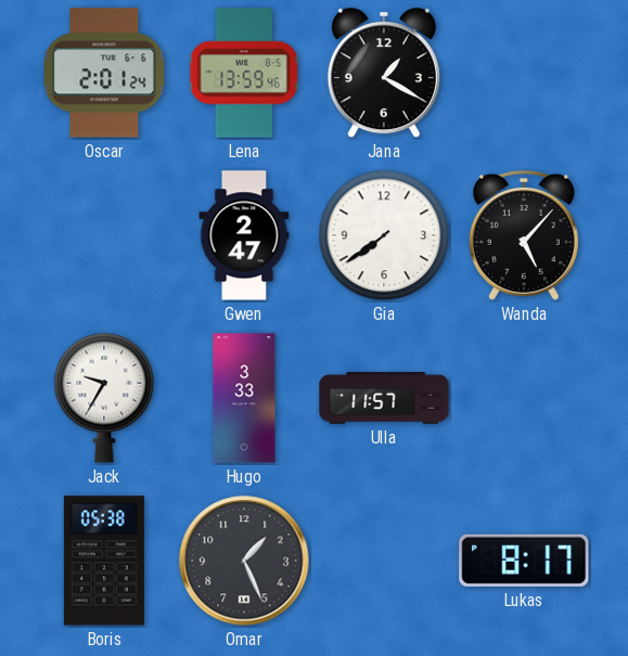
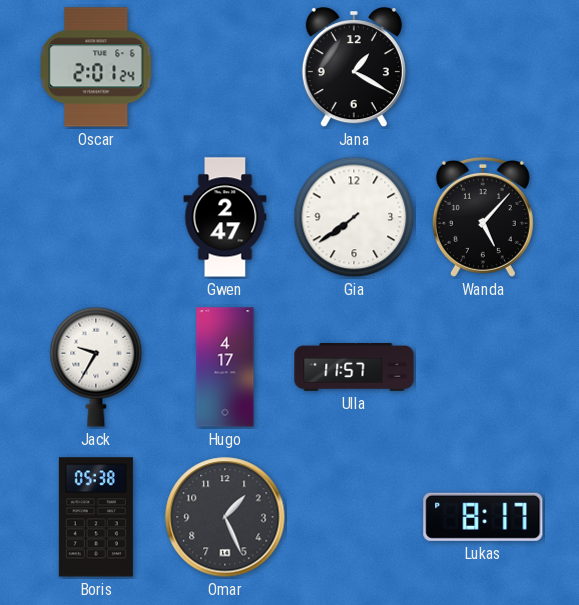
Lena: 13:59 -> none (244, 73)
Hugo: 3:33 -> 4:17 (225, 367)
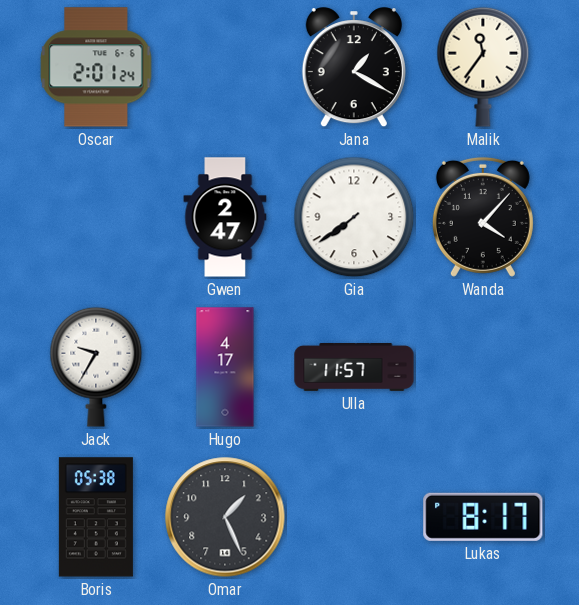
Malik: none -> 11:36 (483, 67)
Wanda: 5:07 -> 4:07 (483, 217)
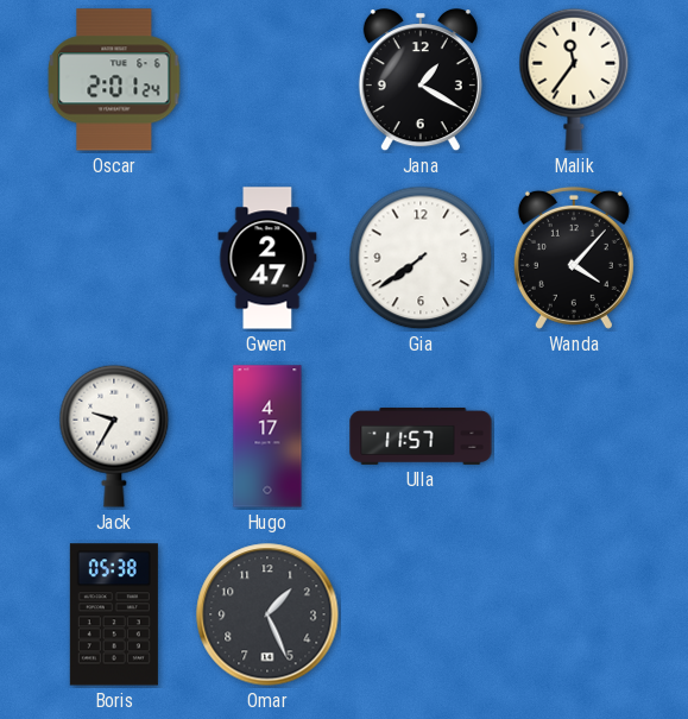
Lukas: 8:17 -> none (483, 517)
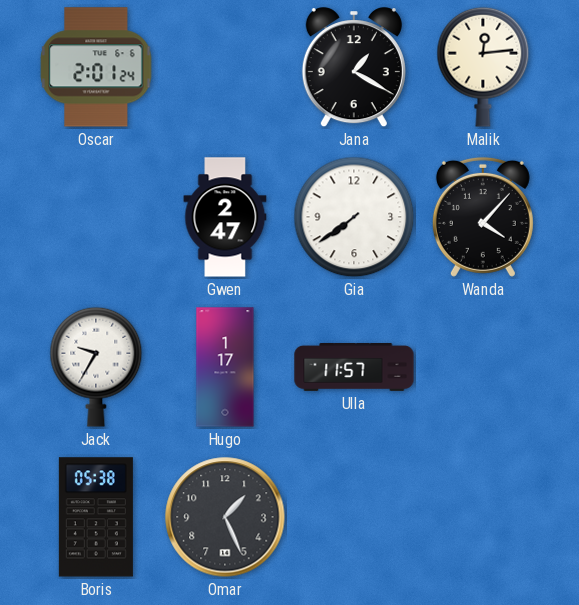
Malik: 11:36 -> 12:14 (483, 67)
Hugo: 4:17 -> 1:17 (225, 367)
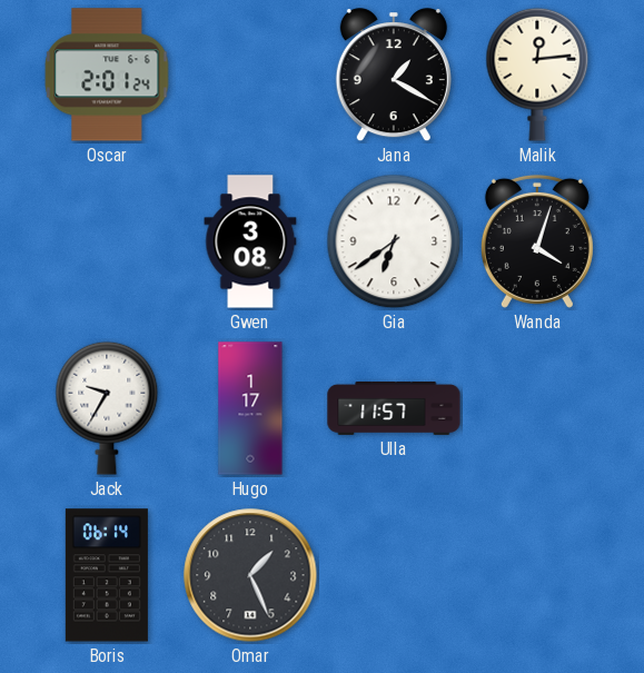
Gwen: 2:47 -> 3:08 (250, 241)
Gia: 7:39 -> 6:39 (394, 241)
Wanda: 4:07 -> 4:03 (537, 241)
Boris: 05:38 -> 06:14 (107, 575)
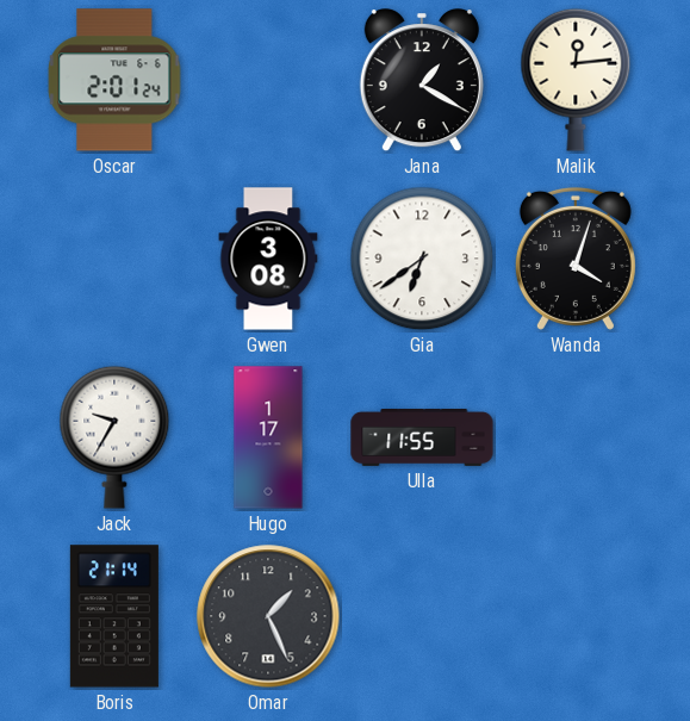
Ulla: 11:57 -> 11:55 (422, 439)
Boris: 06:14 -> 21:14 (114, 616)
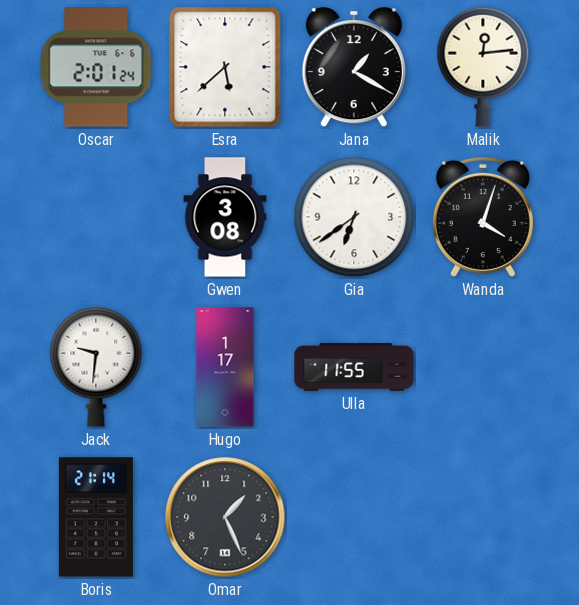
Esra: none -> 5:38 (225, 67)
Jack: 9:35 -> 9:31 (96, 367)
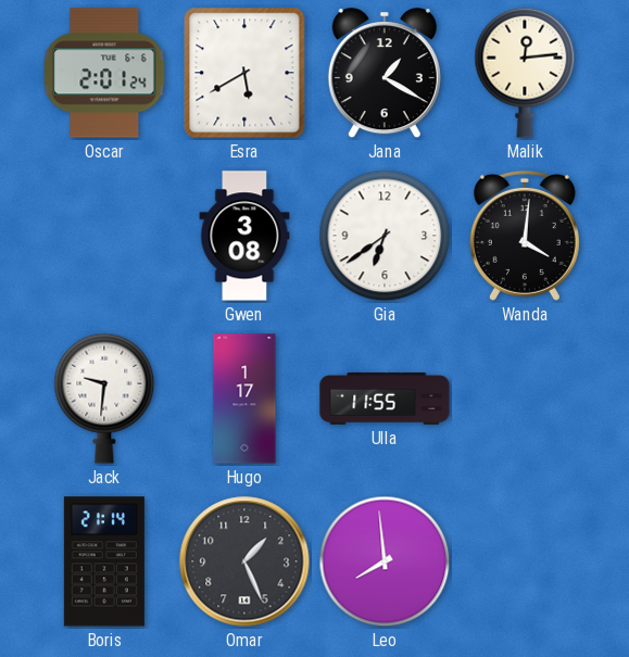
Esra: 5:38 -> 5:40 (244, 73)
Wanda: 4:03 -> 4:01 (525, 236)
Leo: none -> 7:59 (385, 561)
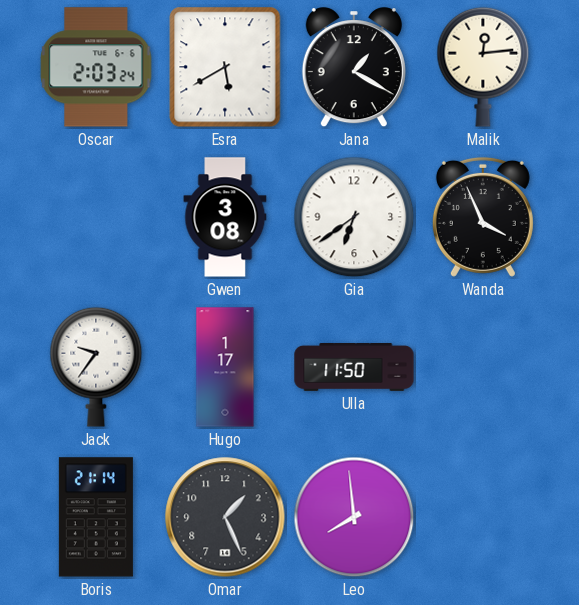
Oscar: 2:01 -> 2:03 (96, 67)
Wanda: 4:01 -> 3:56 (483, 217)
Jack: 9:31 -> 9:36 (96, 367)
Ulla: 11:55 -> 11:50 (354, 368)
